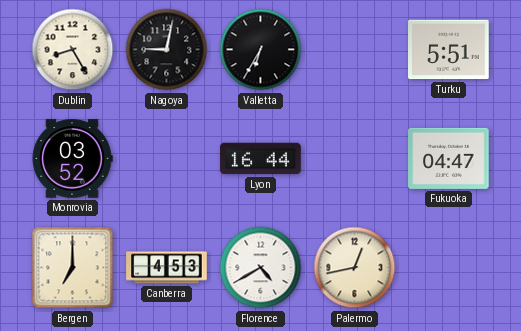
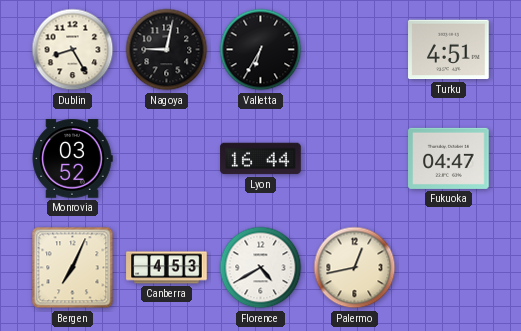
Turku: 5:51 -> 4:51 (449, 50)
Bergen: 7:00 -> 7:04 (73, 268)
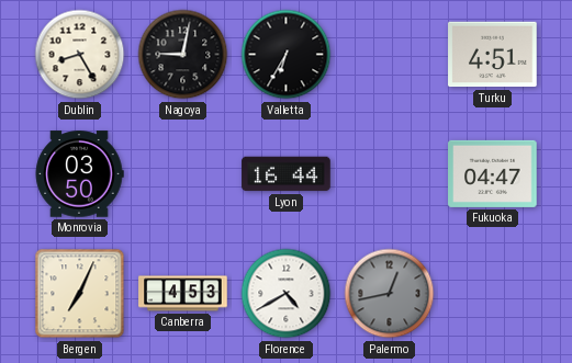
Monrovia: 03:52 -> 03:50 (79, 174)
Palermo dial: cream -> grey (390, 294)
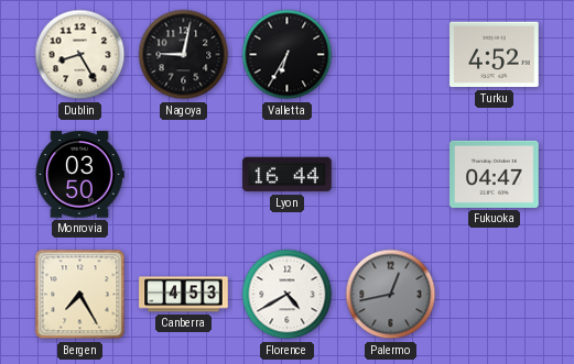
Turku: 4:51 -> 4:52 (495, 55)
Bergen: 7:04 -> 7:25 (80, 295)
